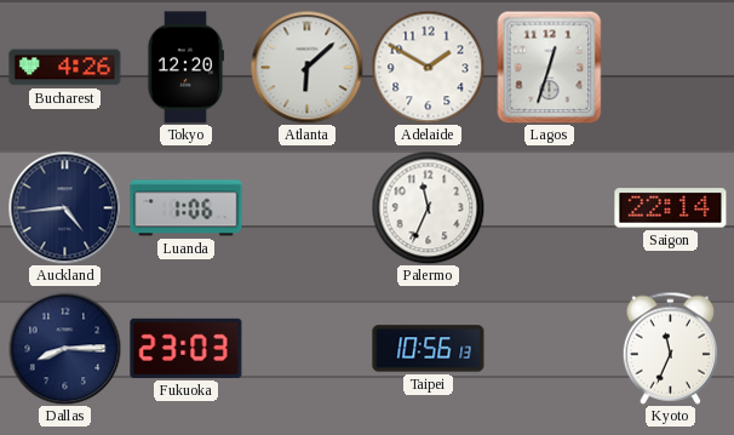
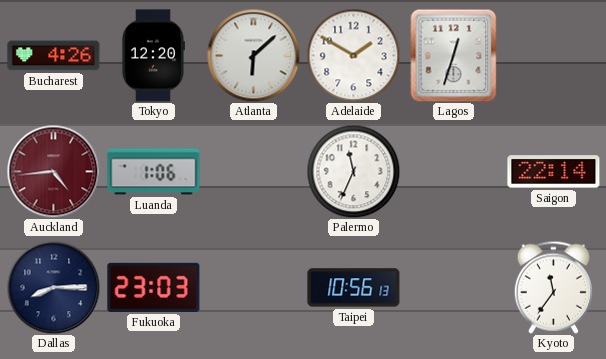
Auckland dial: navy -> burgundy (53, 171)
Kyoto: 11:34 -> 11:36 (553, 287)
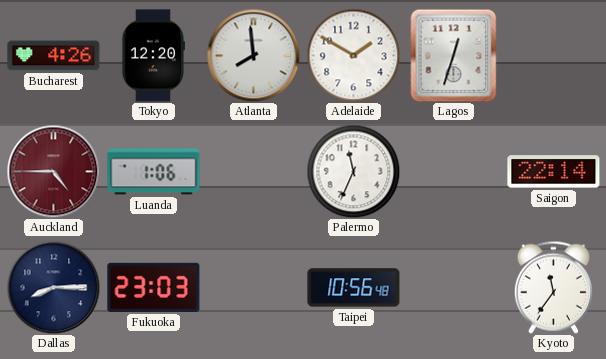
Atlanta: 6:08 -> 7:59 (253, 55)
Auckland: 4:44 -> 4:45 (53, 171)
Taipei: 10:56:13 -> 10:56:48 (354, 288)
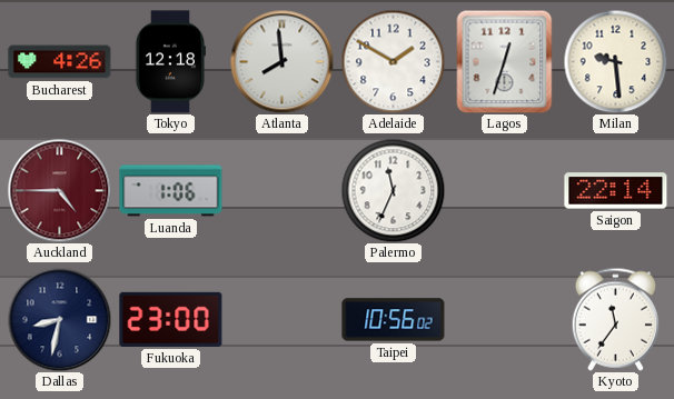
Tokyo: 12:20 -> 12:18 (170, 62)
Milan: none -> 9:29 (615, 61)
Dallas: 8:15 -> 8:32 (59, 319)
Fukuoka: 23:03 -> 23:00 (171, 319)
Taipei: 10:56:48 -> 10:56:02 (394, 320)
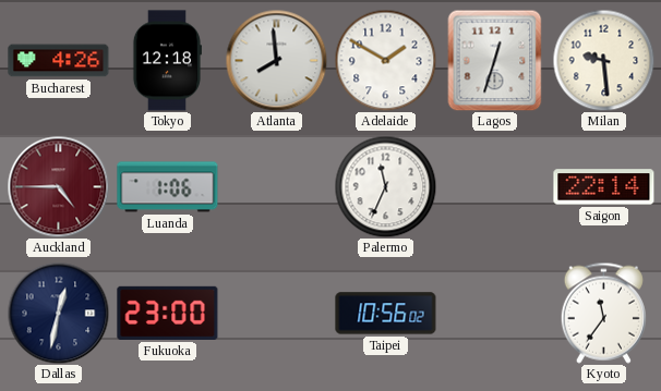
Dallas: 8:32 -> 12:32 (58, 313)
